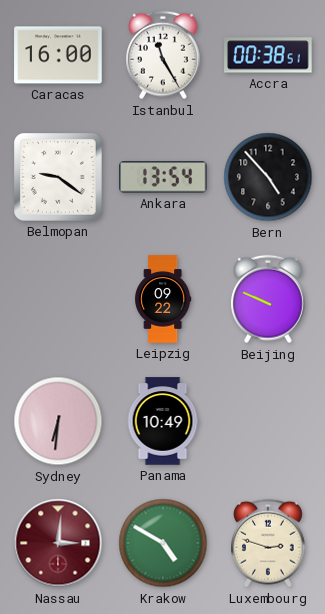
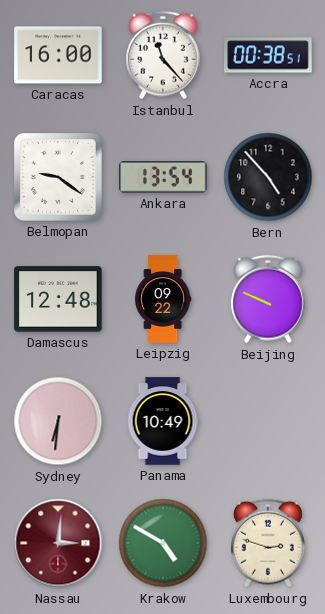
Istanbul: 11:25 -> 11:23 (164, 55)
Damascus: none -> 12:48 (58, 299)
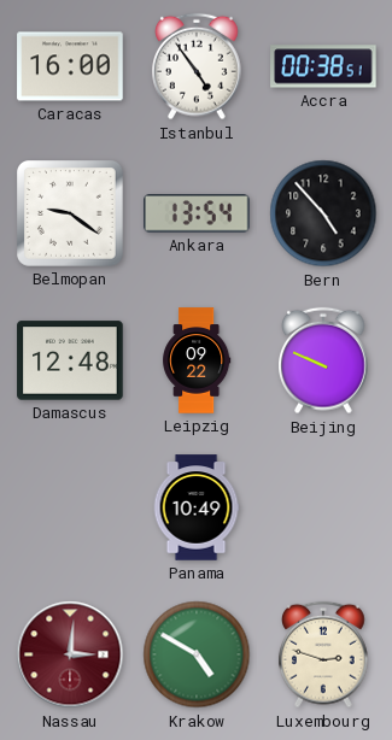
Istanbul: 11:23 -> 4:54 (198, 66)
Sydney: 6:31 -> none (58, 421)
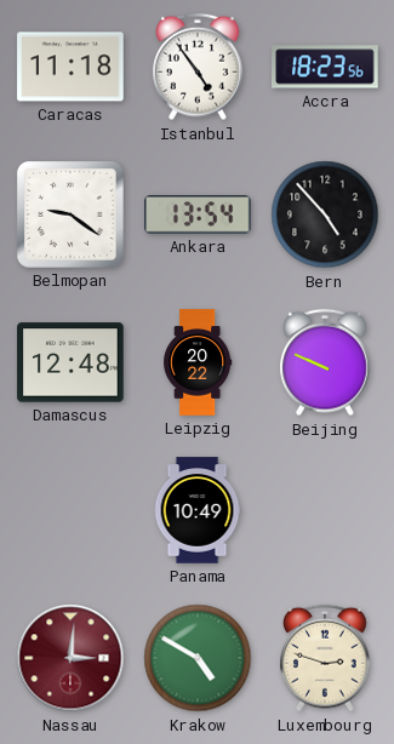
Caracas: 16:00 -> 11:18 (70, 67)
Accra: 00:38 -> 18:23 (325, 67)
Leipzig: 09:22 -> 20:22 (198, 362)
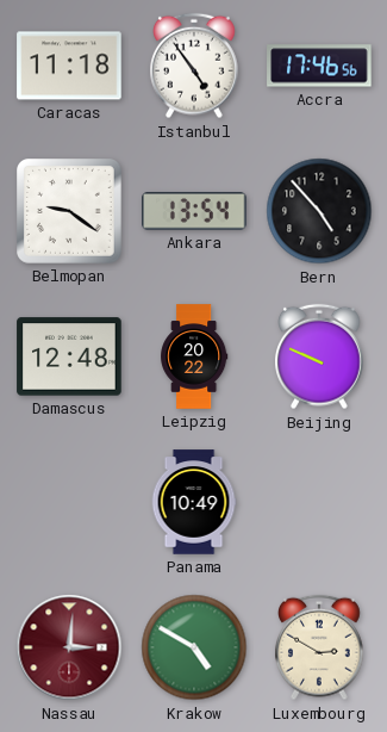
Accra: 18:23 -> 17:46 (319, 66)
Luxembourg: 2:48 -> 2:50 (320, 647)
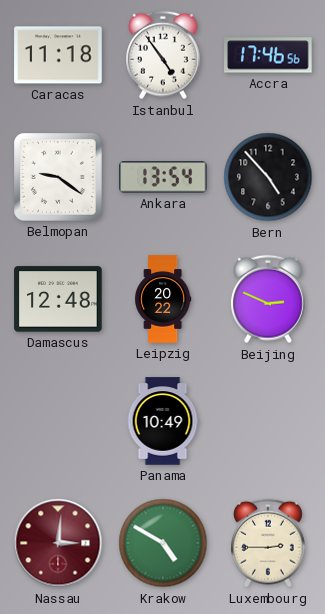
Beijing: 9:49 -> 2:49 (269, 299)
Luxembourg: 2:50 -> 2:45 (269, 543)
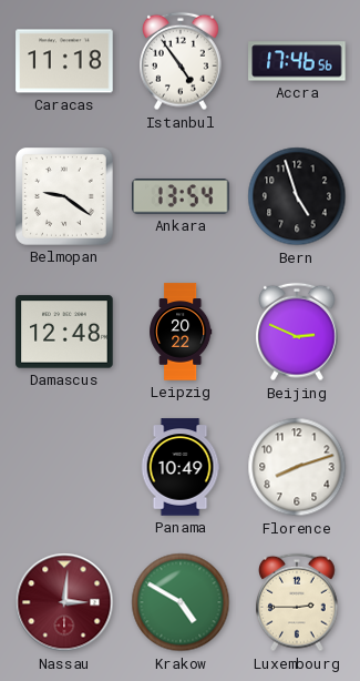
Bern: 4:53 -> 4:57 (297, 196)
Florence: none -> 8:12 (297, 467)
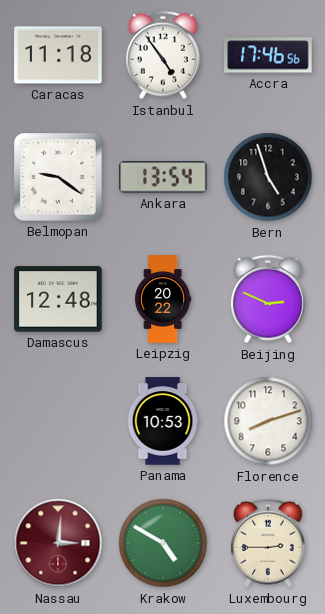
Panama: 10:49 -> 10:53 (163, 421)
